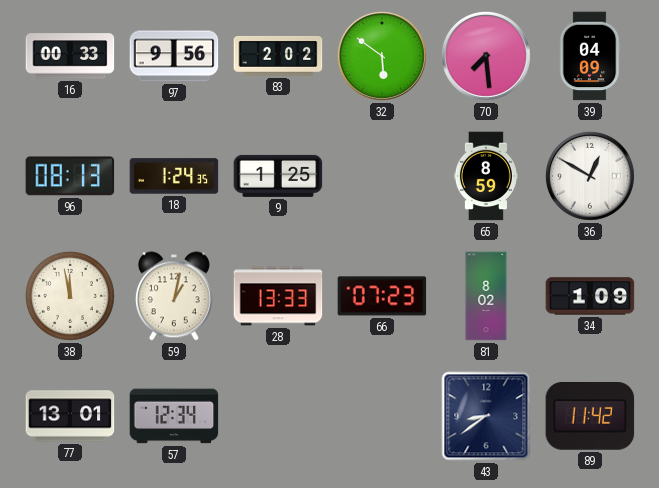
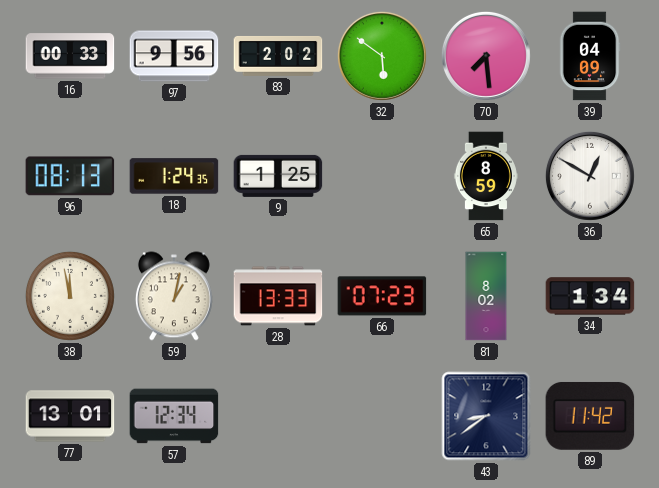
34: 1:09 -> 1:34 (590, 296)
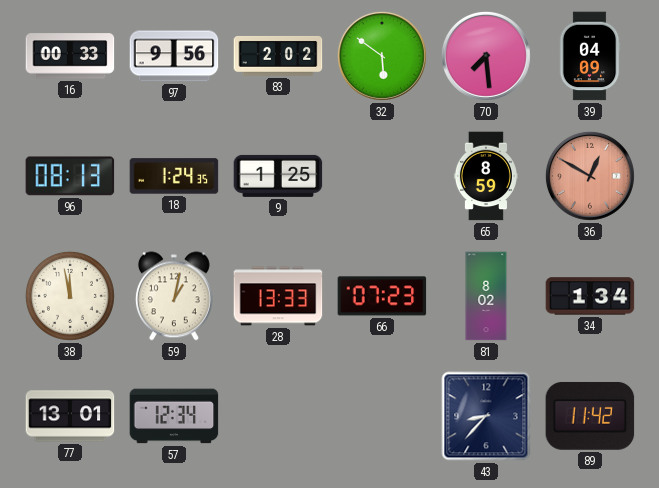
36 dial: white -> salmon (590, 176)
43: 8:39 -> 8:37 (486, 416)
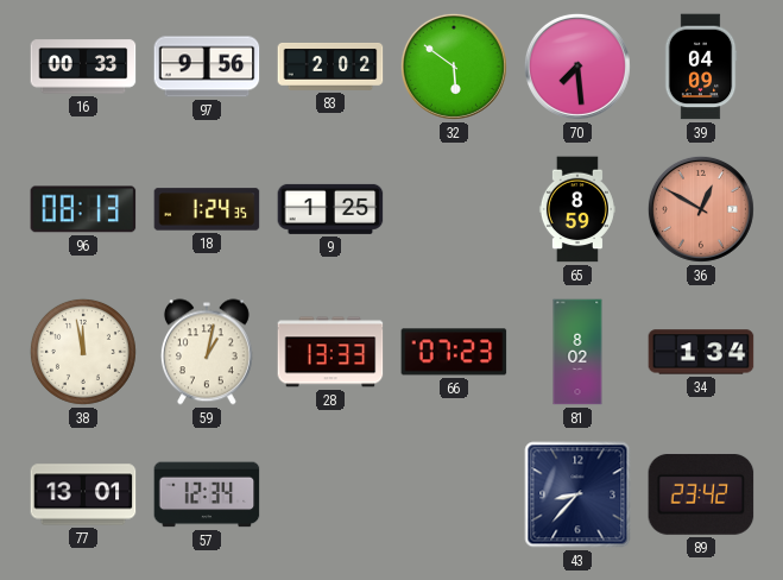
89: 11:42 -> 23:42 (701, 494)
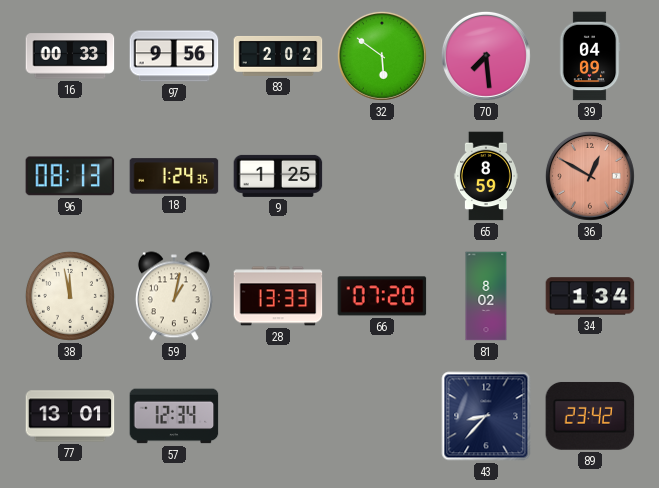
66: 07:23 -> 07:20 (382, 296)
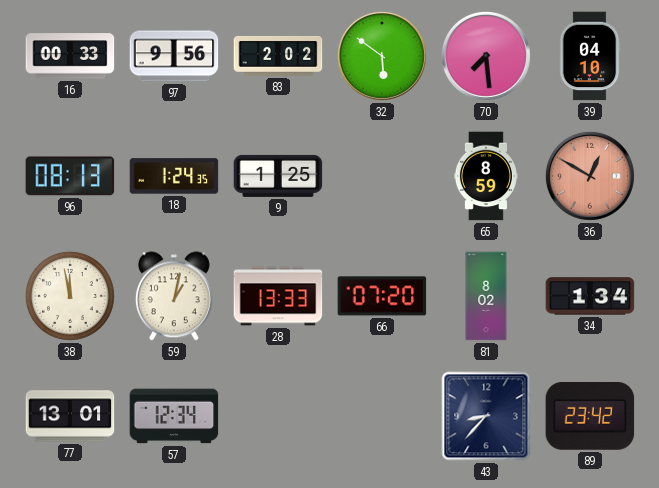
39: 04:09 -> 04:10 (590, 56)
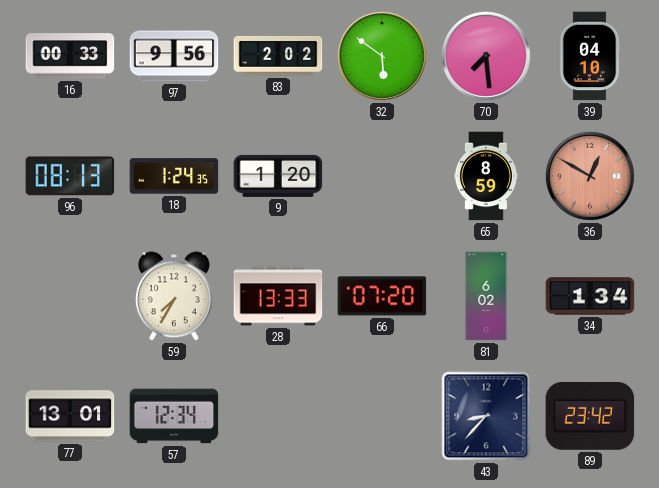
9: 1:25 -> 1:20 (278, 176)
38: 11:58 -> none (70, 296)
59: 1:02 -> 7:35 (174, 296)
81: 8:02 -> 6:02 (486, 296)
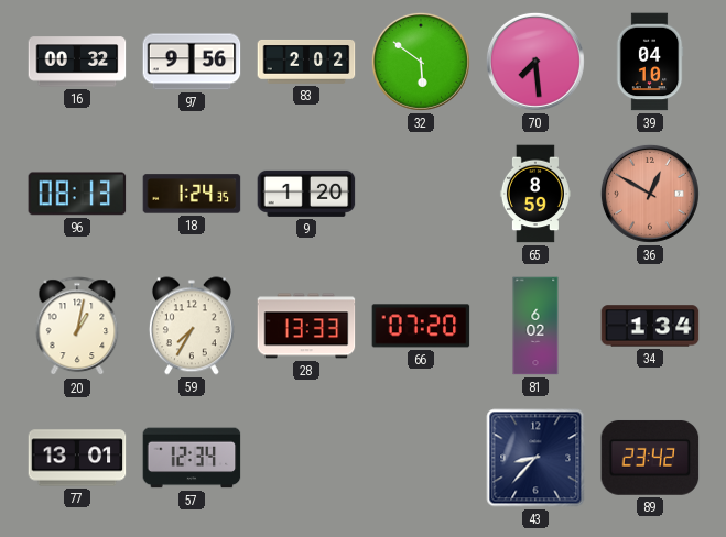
16: 00:33 -> 00:32 (77, 62)
20: none -> 1:02 (77, 327)
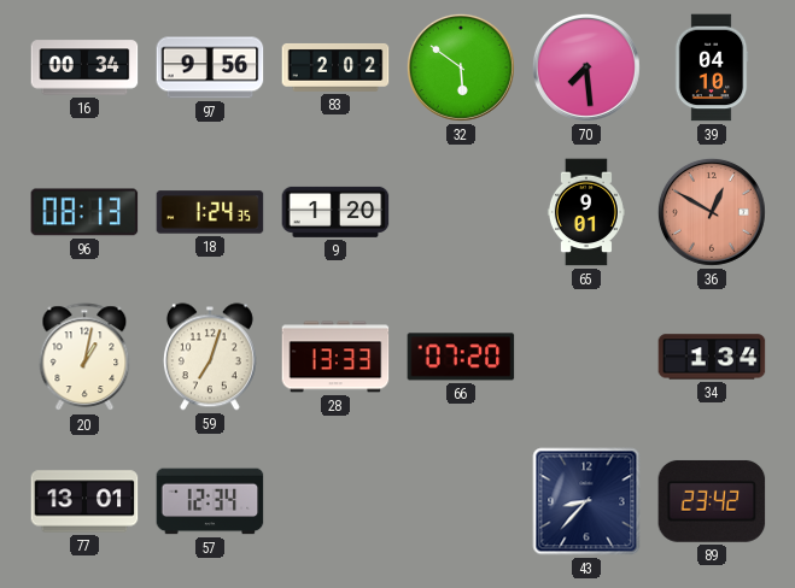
16: 00:32 -> 00:34 (84, 67)
65: 8:59 -> 9:01 (586, 212)
59: 7:35 -> 7:03 (210, 357)
81: 6:02 -> none (535, 326)
